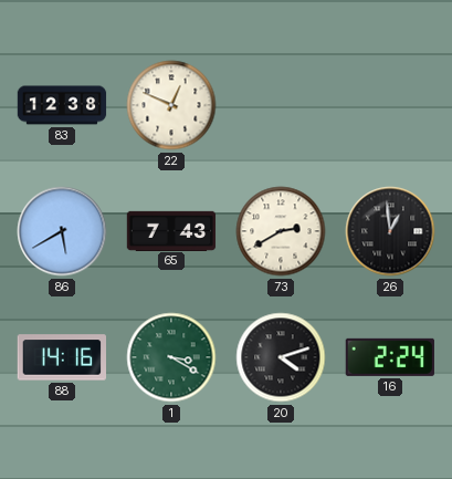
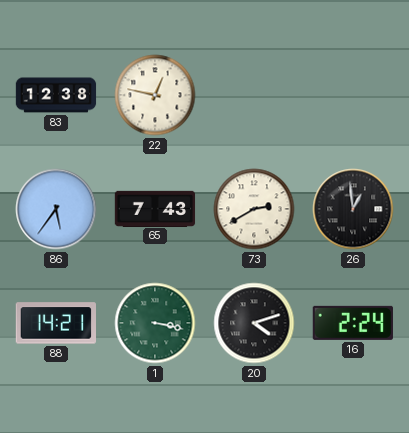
22: 12:49 -> 12:47 (155, 95)
86: 5:40 -> 5:36 (56, 209)
88: 14:16 -> 14:21 (55, 323)
1: 3:20 -> 3:17 (155, 323)
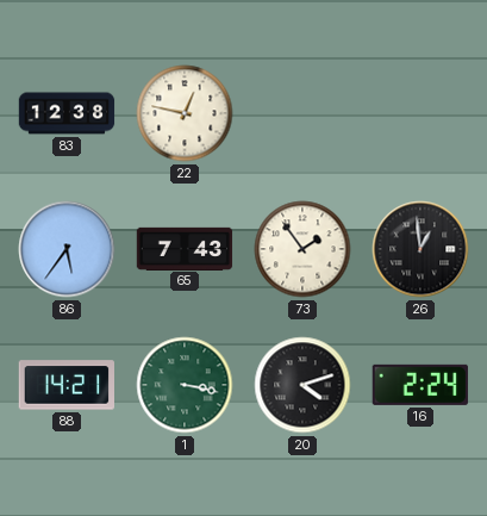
73: 2:40 -> 1:54 (302, 249)
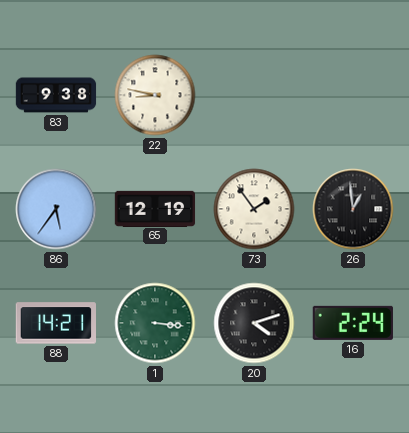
83: 12:38 -> 9:38 (56, 95)
22: 12:47 -> 8:47 (155, 95)
65: 7:43 -> 12:19 (155, 208)
1: 3:17 -> 3:16 (155, 323)
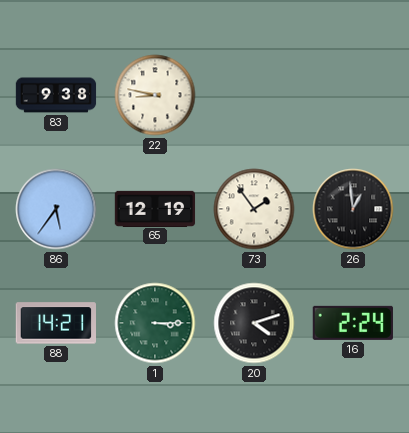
1: 3:16 -> 3:15 (155, 323)
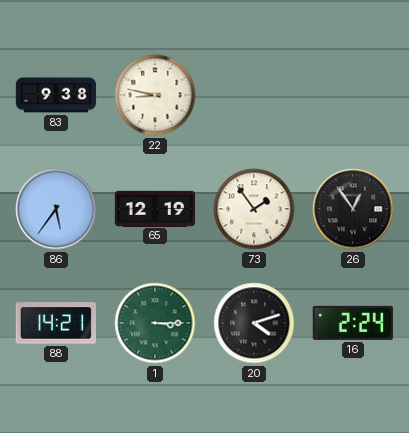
26: 12:59 -> 12:54 (353, 209)
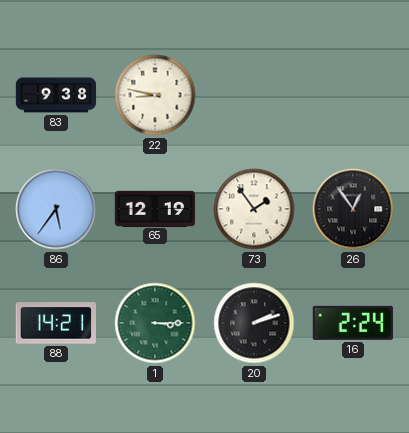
20: 4:12 -> 2:12 (254, 323)
